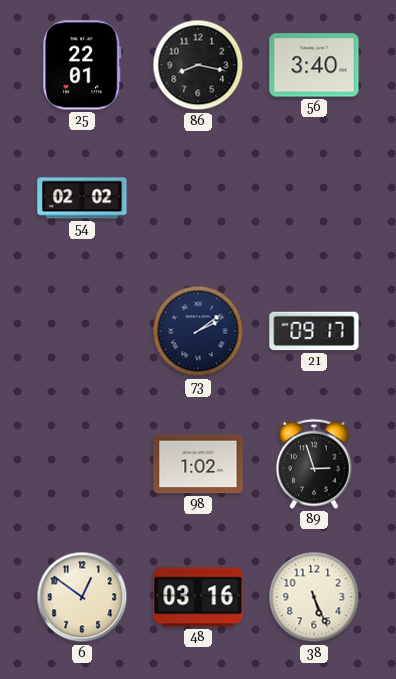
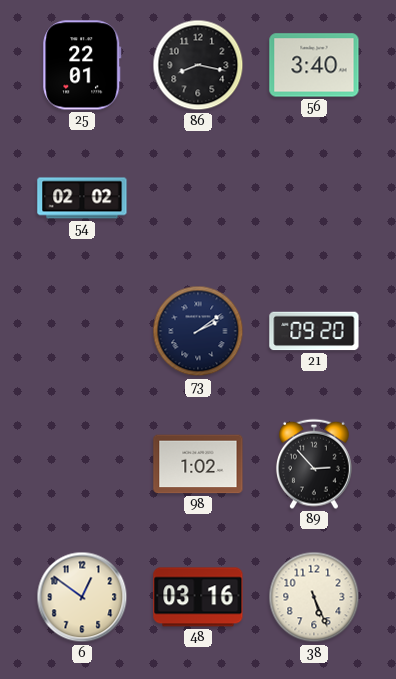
21: 09:17 -> 09:20 (314, 331)
89: 2:57 -> 2:53 (314, 464)
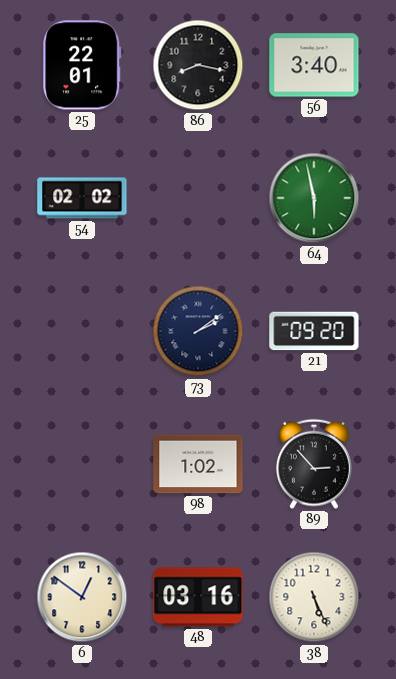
64: none -> 5:58 (314, 198)
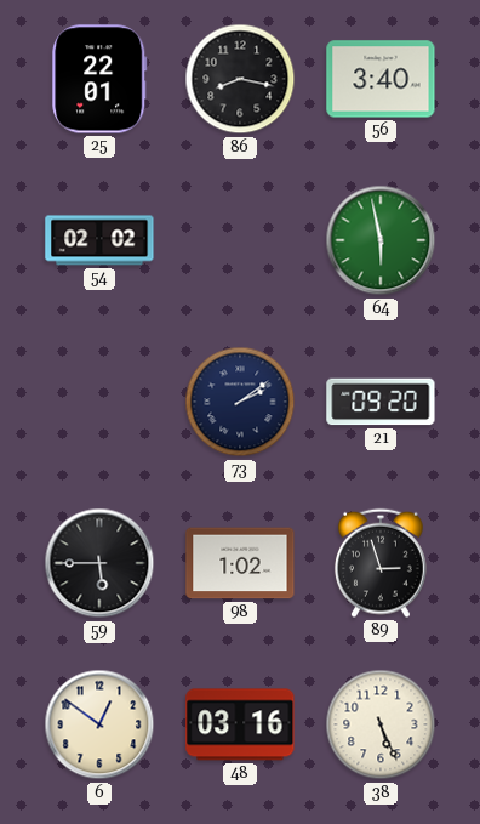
59: none -> 5:45 (99, 563)
89: 2:53 -> 2:57 (381, 563)
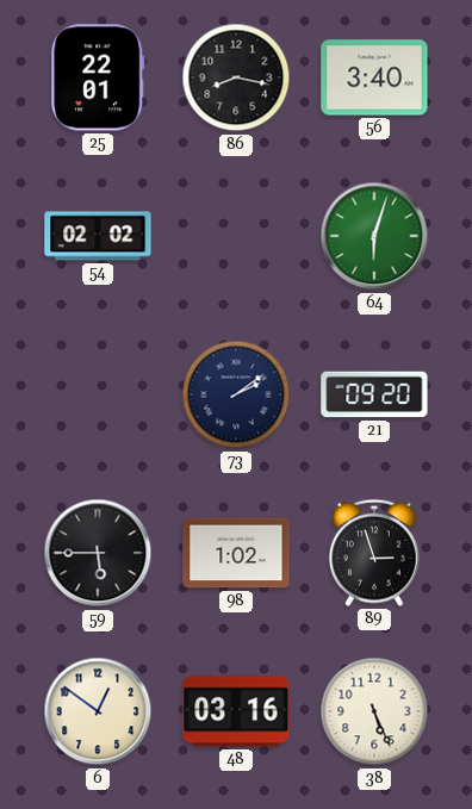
64: 5:58 -> 6:03 (374, 236)
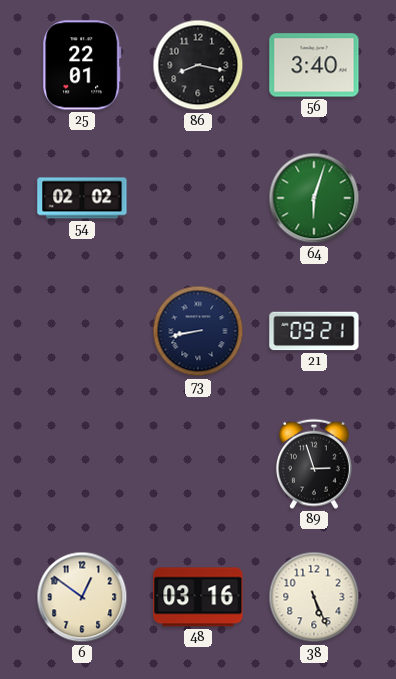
73: 2:09 -> 8:43 (198, 331)
21: 09:20 -> 09:21 (314, 331)
59: 5:45 -> none (98, 553)
98: 1:02 -> none (236, 553)
